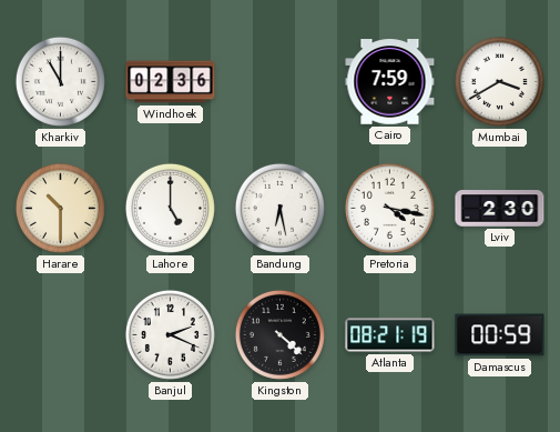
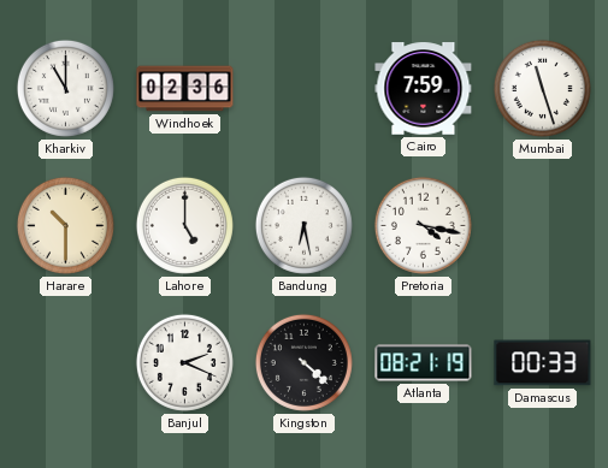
Mumbai: 3:40 -> 11:27 (542, 88)
Lviv: 2:30 -> none (500, 209)
Damascus: 00:59 -> 00:33 (543, 363)
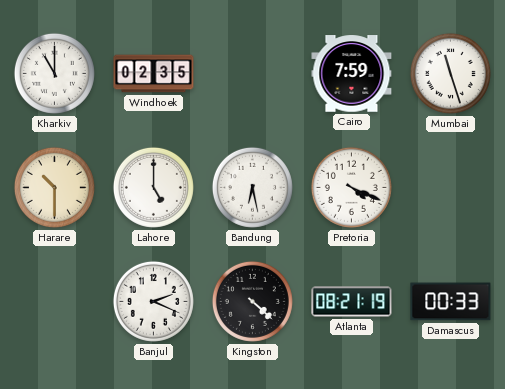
Windhoek: 02:36 -> 02:35 (154, 74)
Pretoria: 4:17 -> 4:19 (351, 187)
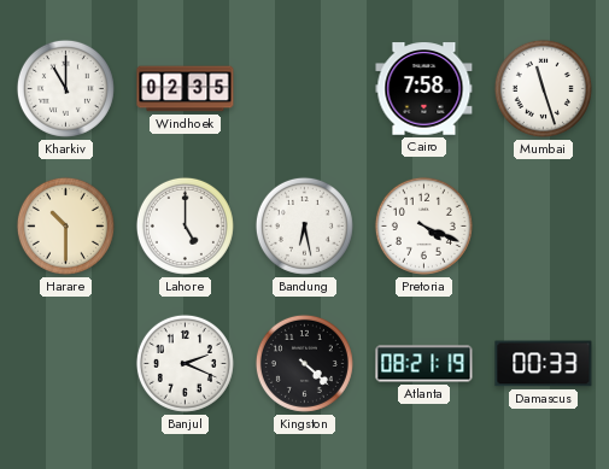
Cairo: 7:59 -> 7:58 (424, 89)
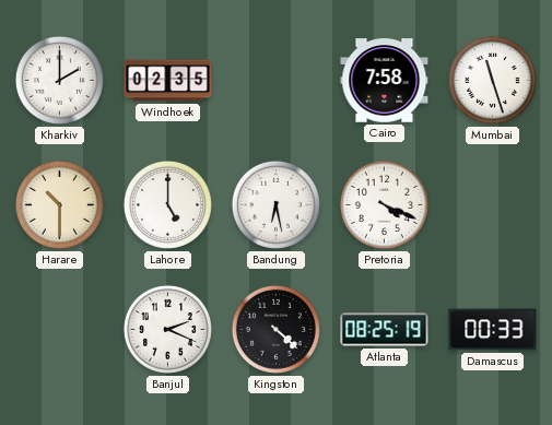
Kharkiv: 11:00 -> 2:00 (59, 80)
Atlanta: 08:21 -> 08:25 (385, 330)
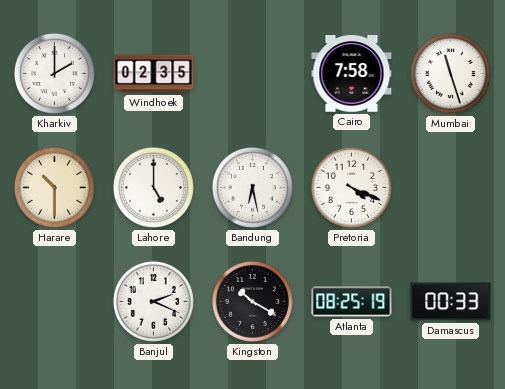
Kingston: 4:22 -> 10:20 (252, 301)
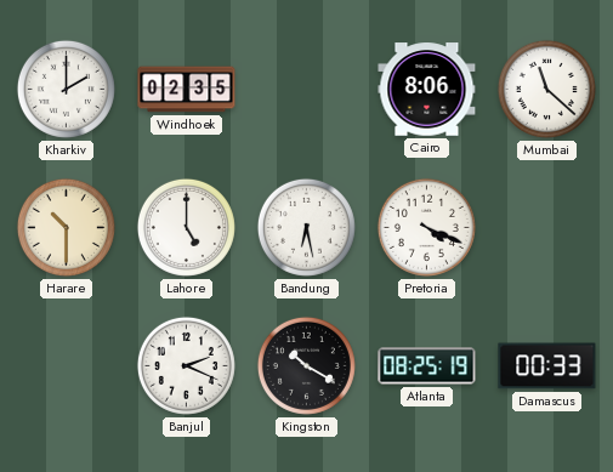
Cairo: 7:58 -> 8:06 (427, 90)
Mumbai: 11:27 -> 11:22 (546, 89)
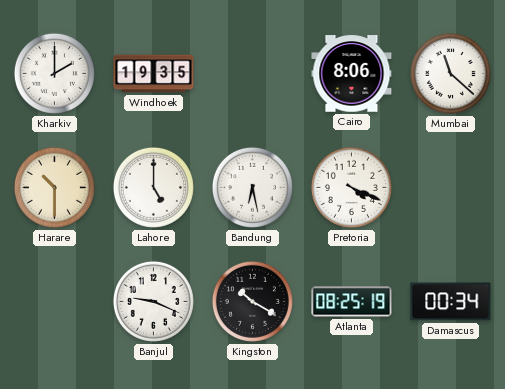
Windhoek: 02:35 -> 19:35 (154, 74)
Banjul: 2:19 -> 9:19 (153, 301)
Damascus: 00:33 -> 00:34 (451, 302)
